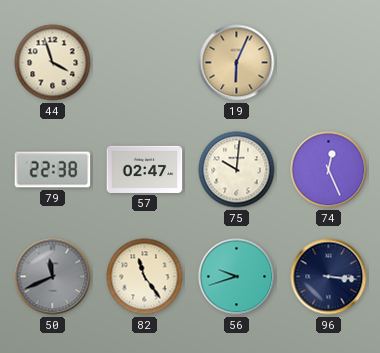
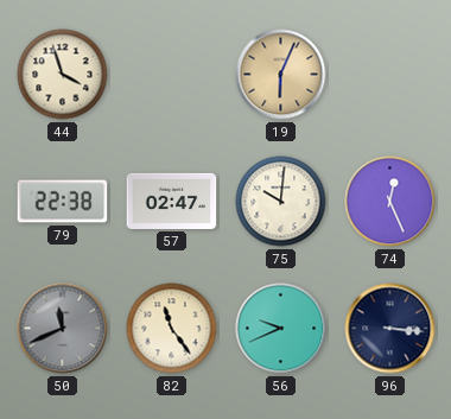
56: 9:42 -> 9:41 (281, 329)
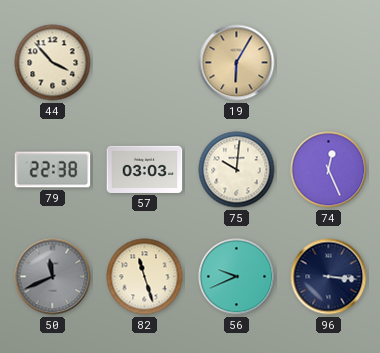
44: 3:57 -> 3:53 (53, 63)
19: 6:04 -> 6:05 (237, 63)
57: 02:47 -> 03:03 (145, 169)
82: 11:24 -> 11:27 (145, 277)
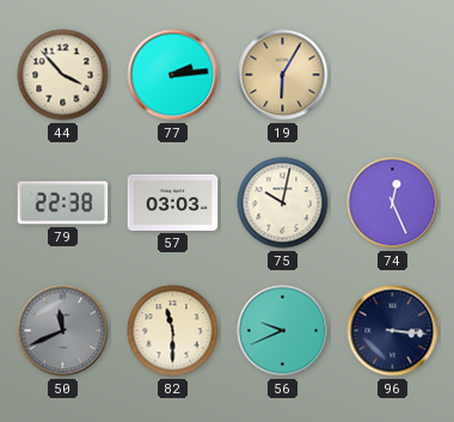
77: none -> 2:14 (173, 75)
75: 10:01 -> 10:02 (283, 203)
82: 11:27 -> 11:30 (173, 331)
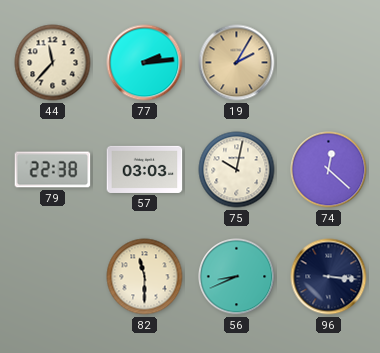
44: 3:53 -> 11:37 (53, 63)
19: 6:05 -> 2:05 (237, 63)
74: 12:26 -> 12:22 (329, 170)
50: 11:41 -> none (63, 331)
56: 9:41 -> 8:41 (237, 277)
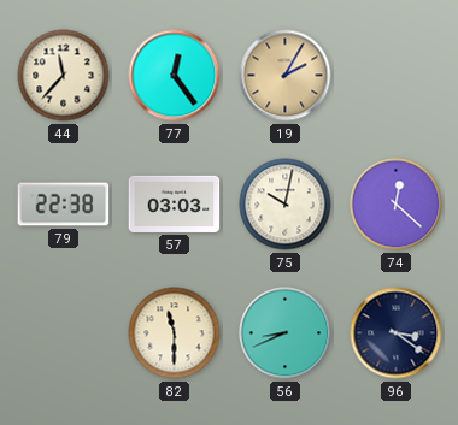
77: 2:14 -> 12:24 (175, 76)
96: 3:16 -> 3:21 (397, 333)
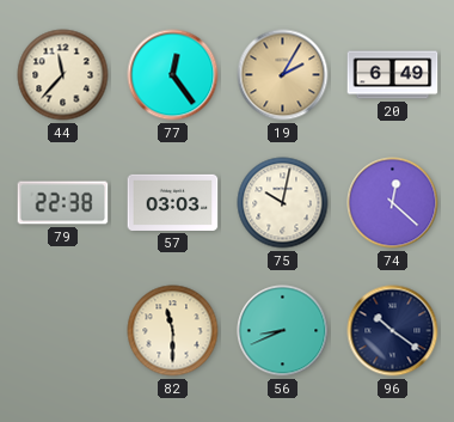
20: none -> 6:49 (393, 75)
96: 3:21 -> 10:21 (393, 331)
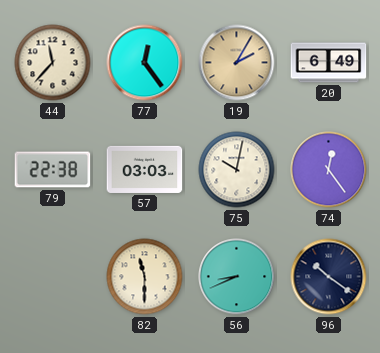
74: 12:22 -> 12:24 (329, 170)
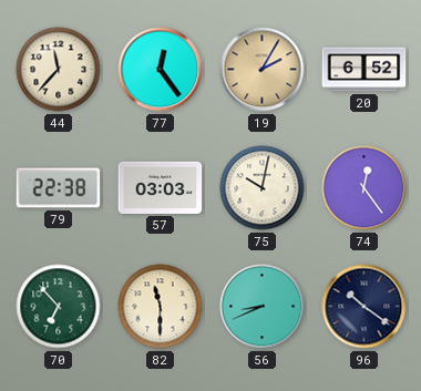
20: 6:49 -> 6:52 (364, 70)
70: none -> 6:53 (59, 307)
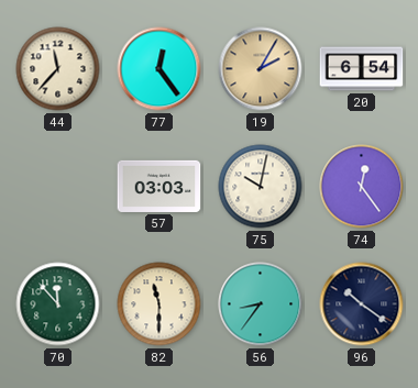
20: 6:52 -> 6:54 (362, 69)
79: 22:38 -> none (59, 188)
70: 6:53 -> 11:53 (58, 304)
56: 8:41 -> 8:36 (261, 304)
